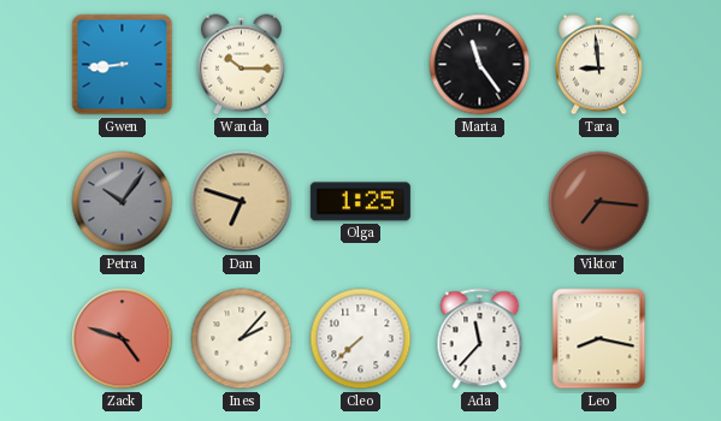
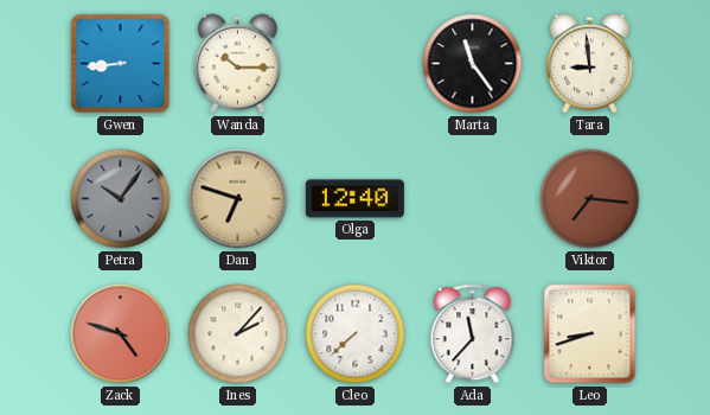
Olga: 1:25 -> 12:40 (354, 199)
Leo: 8:17 -> 8:42 (590, 334)
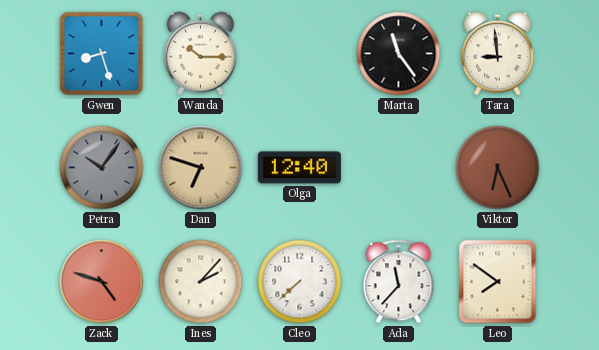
Gwen: 8:44 -> 8:27 (102, 54)
Viktor: 7:16 -> 6:26 (498, 168)
Leo: 8:42 -> 7:51 (498, 282)
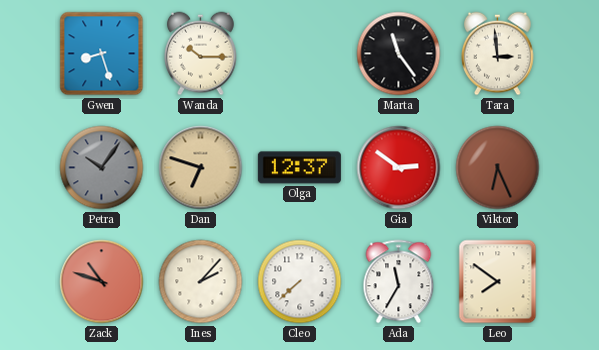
Tara: 8:59 -> 2:59 (498, 54)
Olga: 12:40 -> 12:37 (299, 168)
Gia: none -> 2:51 (399, 168)
Zack: 4:48 -> 10:48 (102, 282)
Ada: 11:37 -> 11:35 (399, 282)
